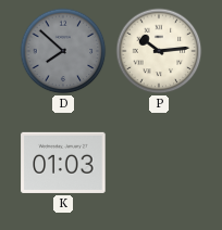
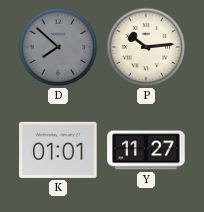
K: 01:03 -> 01:01 (58, 150)
Y: none -> 11:27 (146, 150)
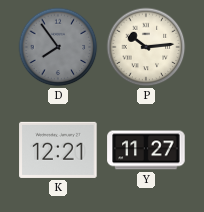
D: 7:52 -> 7:54 (58, 47)
K: 01:01 -> 12:21 (58, 150)
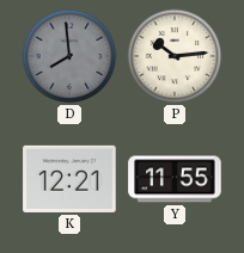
D: 7:54 -> 7:59 (69, 56)
Y: 11:27 -> 11:55 (175, 179)
